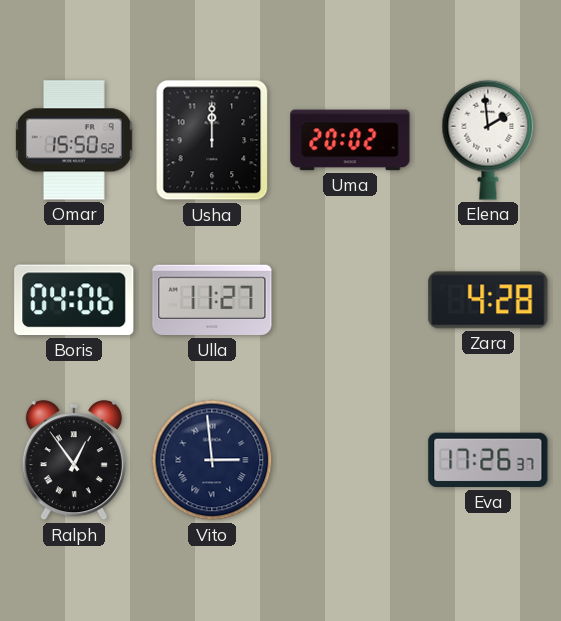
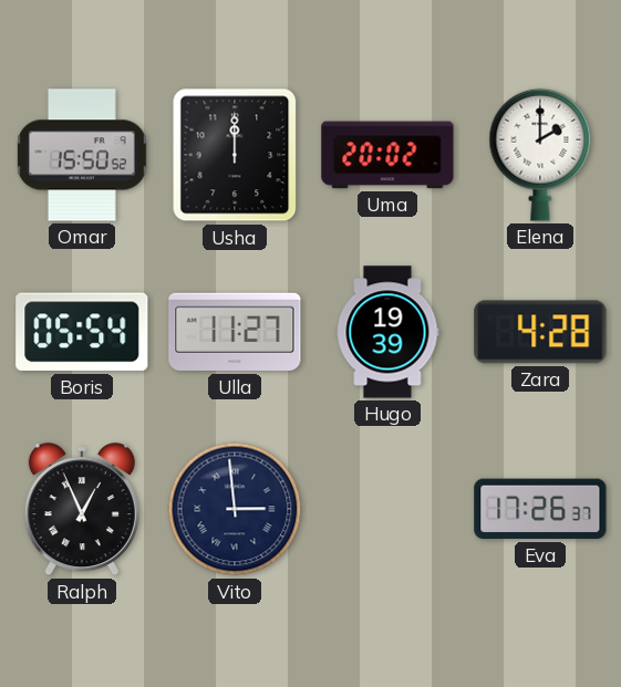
Elena: 1:59 -> 2:00 (540, 155)
Boris: 04:06 -> 05:54 (82, 332)
Hugo: none -> 19:39 (387, 332)
Ralph: 12:54 -> 12:56 (82, 510)
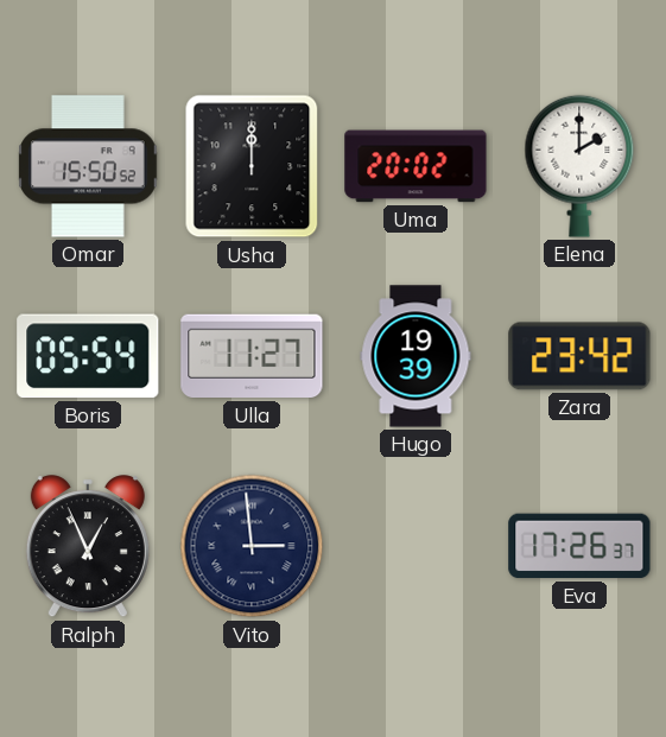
Zara: 4:28 -> 23:42 (579, 356)
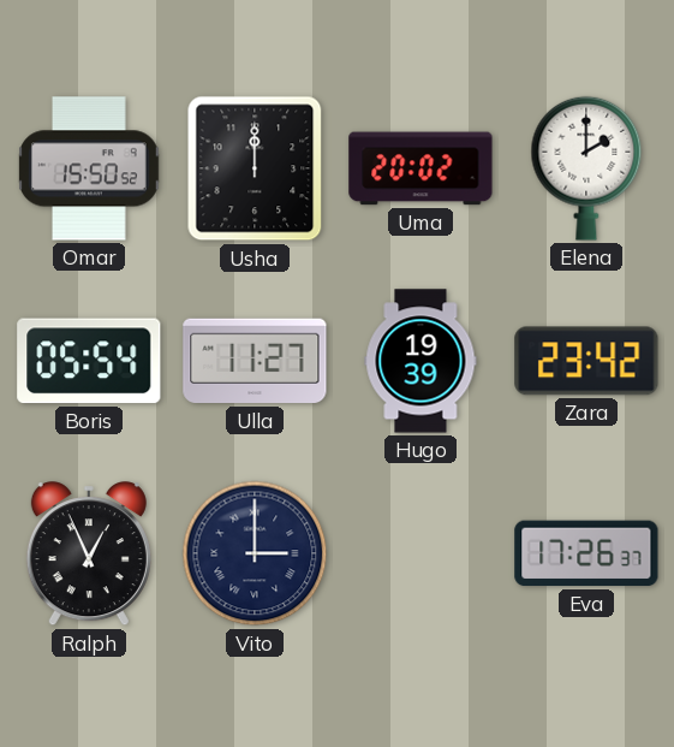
Vito: 2:59 -> 3:00 (255, 553)
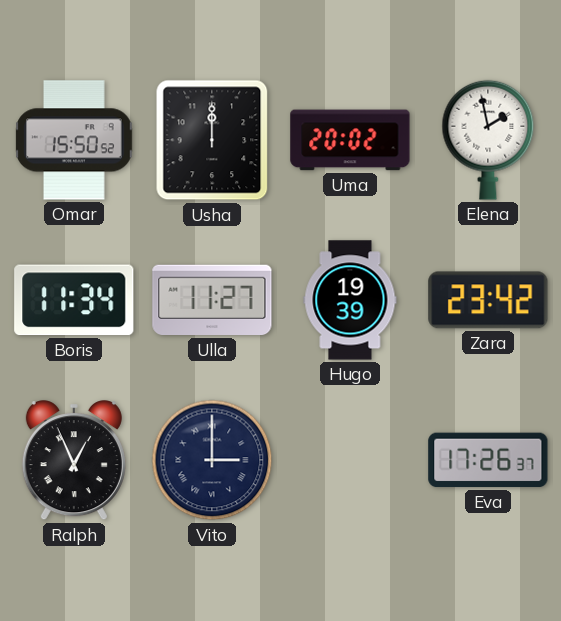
Elena: 2:00 -> 1:58 (488, 140)
Boris: 05:54 -> 11:34 (74, 300)
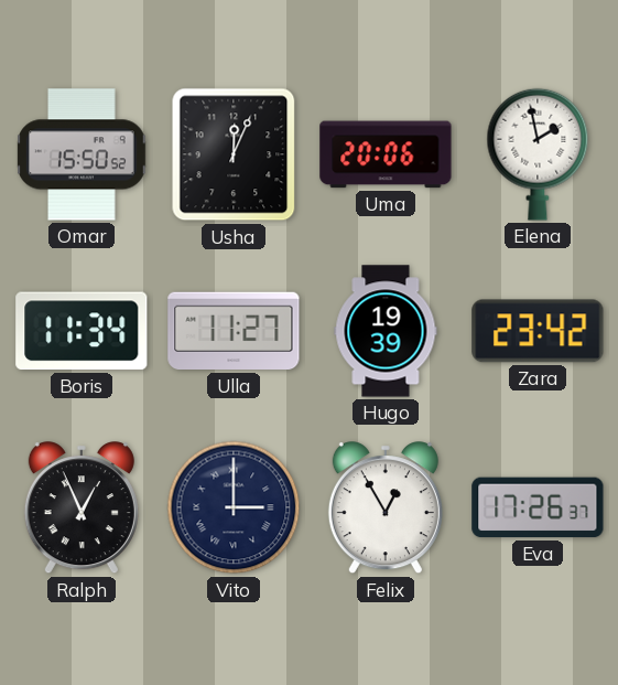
Usha: 12:00 -> 12:04 (234, 154)
Uma: 20:02 -> 20:06 (386, 154)
Felix: none -> 12:55 (386, 509)
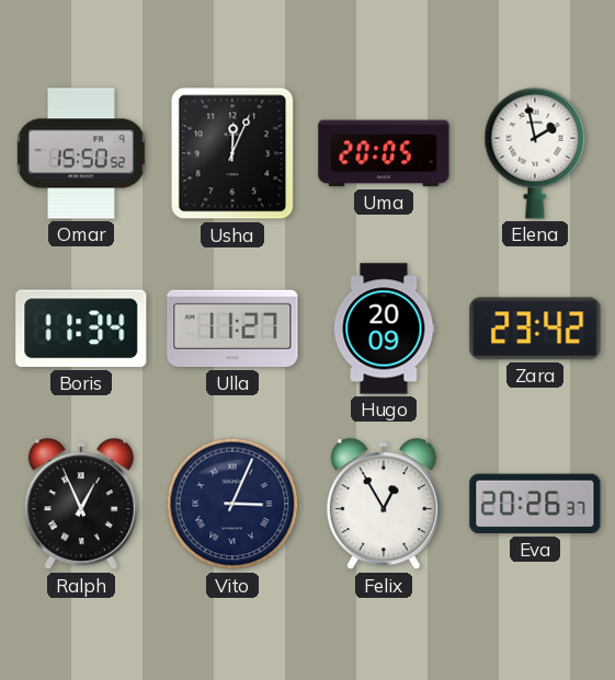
Uma: 20:06 -> 20:05 (384, 153)
Hugo: 19:39 -> 20:09 (384, 329)
Vito: 3:00 -> 3:04 (232, 504)
Eva: 17:26 -> 20:26 (535, 504)
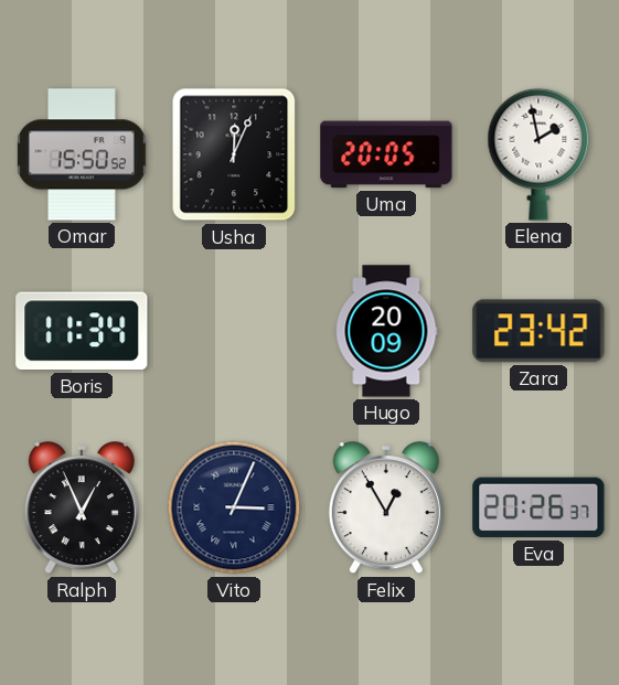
Ulla: 11:27 -> none (232, 329)
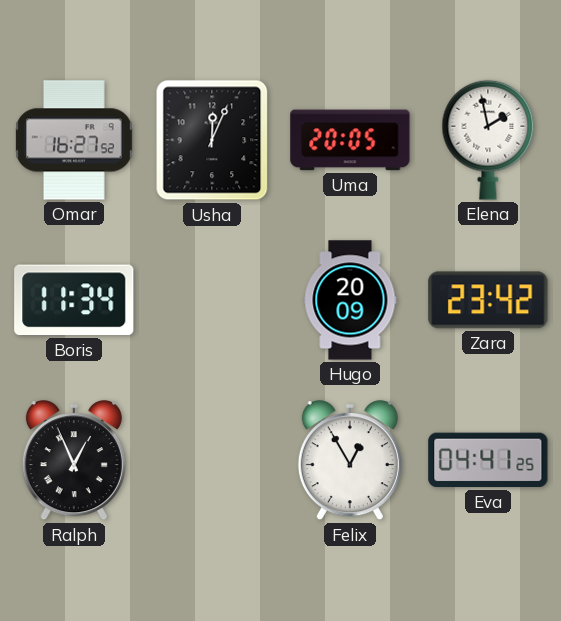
Omar: 15:50 -> 16:27 (74, 140)
Vito: 3:04 -> none (234, 507)
Eva: 20:26 -> 04:41 (488, 460)
